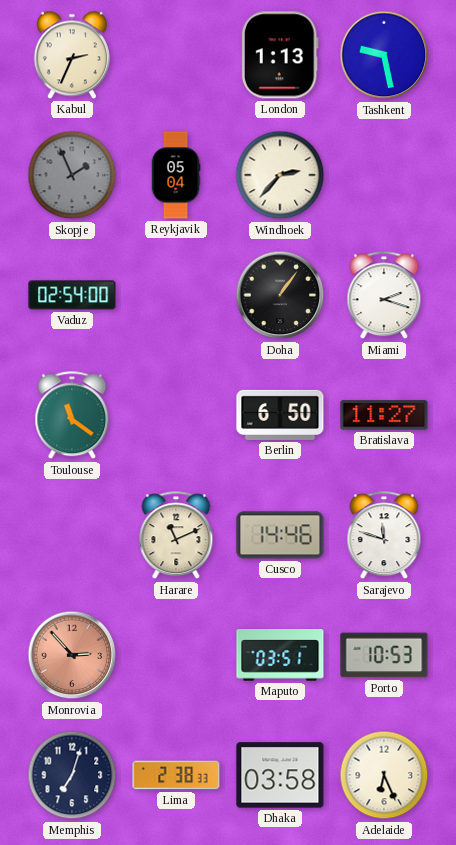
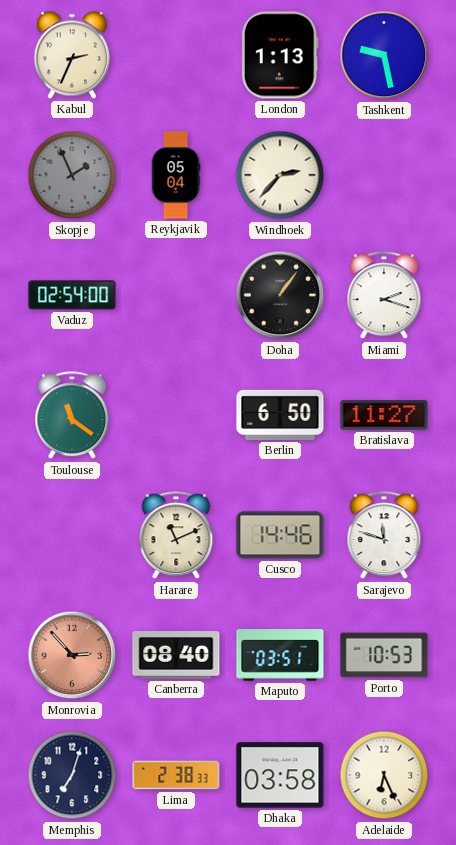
Canberra: none -> 08:40 (176, 655)
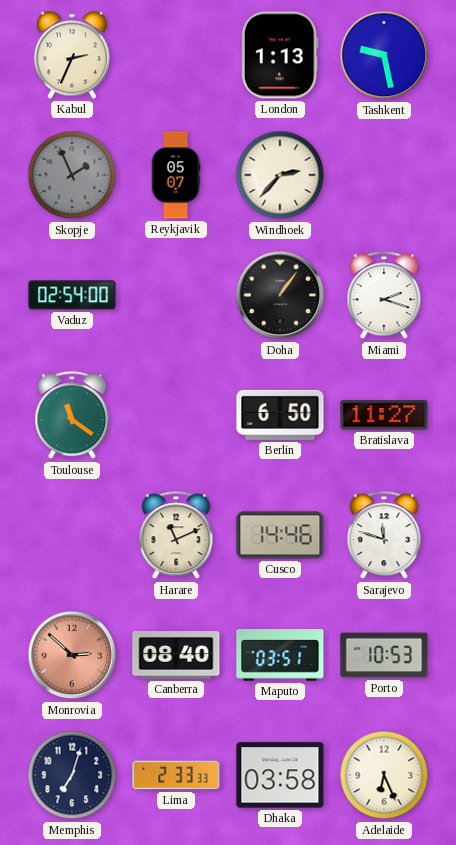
Reykjavik: 05:04 -> 05:07 (176, 175)
Monrovia: 2:53 -> 2:52 (72, 655)
Lima: 2:38 -> 2:33 (176, 775)
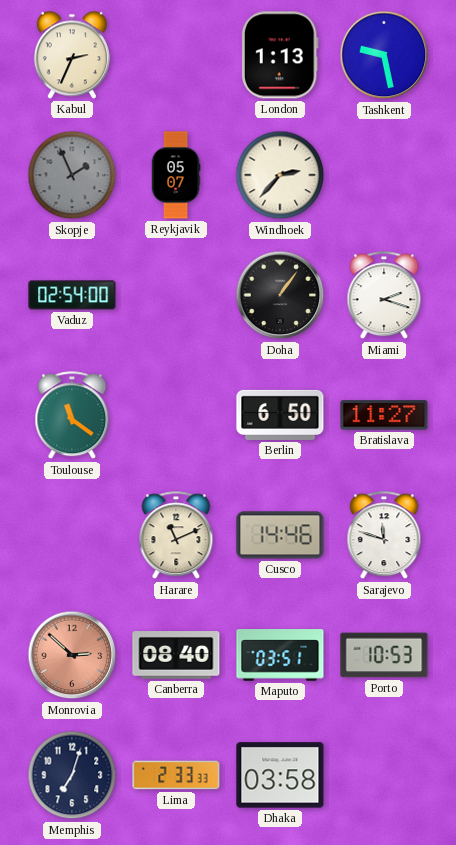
Adelaide: 6:26 -> none (384, 775)
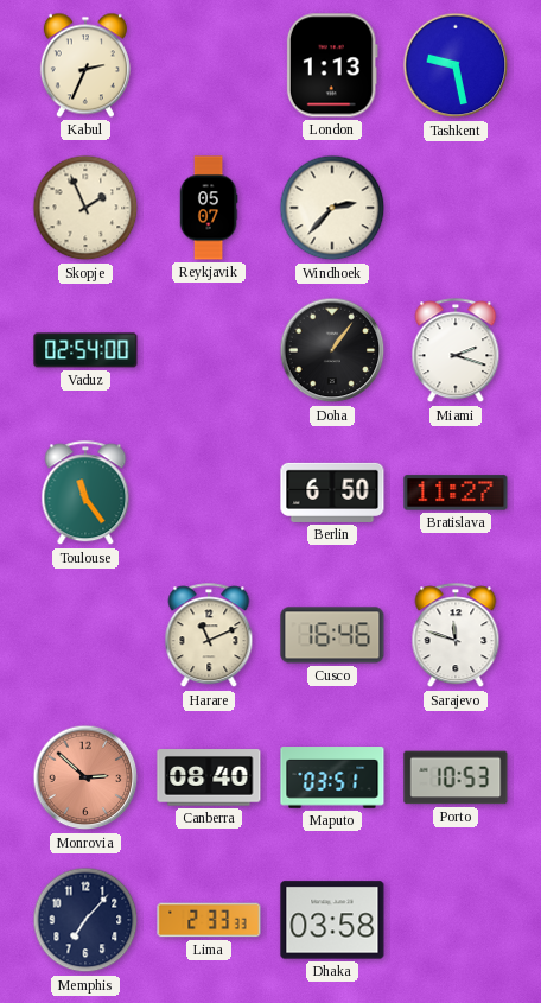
Skopje dial: grey -> cream (85, 208)
Toulouse: 11:21 -> 11:24 (85, 494)
Cusco: 14:46 -> 16:46 (332, 635)
Memphis: 7:03 -> 7:07 (85, 920)
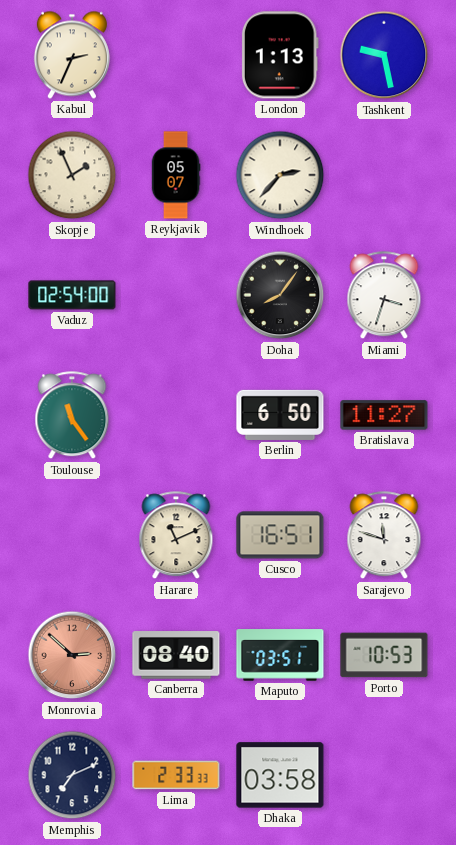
Doha: 1:06 -> 8:06 (280, 295)
Miami: 2:18 -> 3:33 (384, 296)
Cusco: 16:46 -> 16:51 (280, 535)
Memphis: 7:07 -> 7:11 (72, 775)
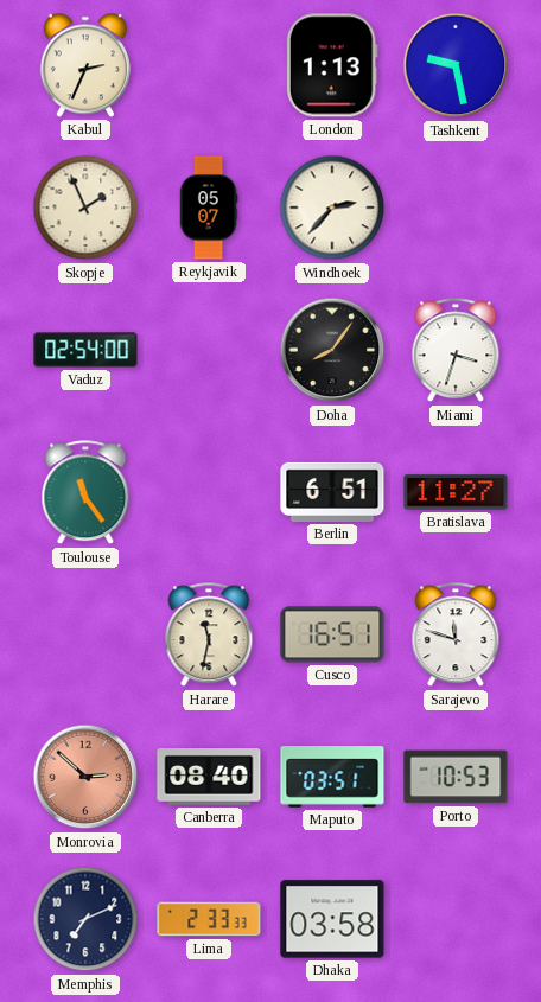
Berlin: 6:50 -> 6:51 (332, 492)
Harare: 11:11 -> 11:32 (209, 636)
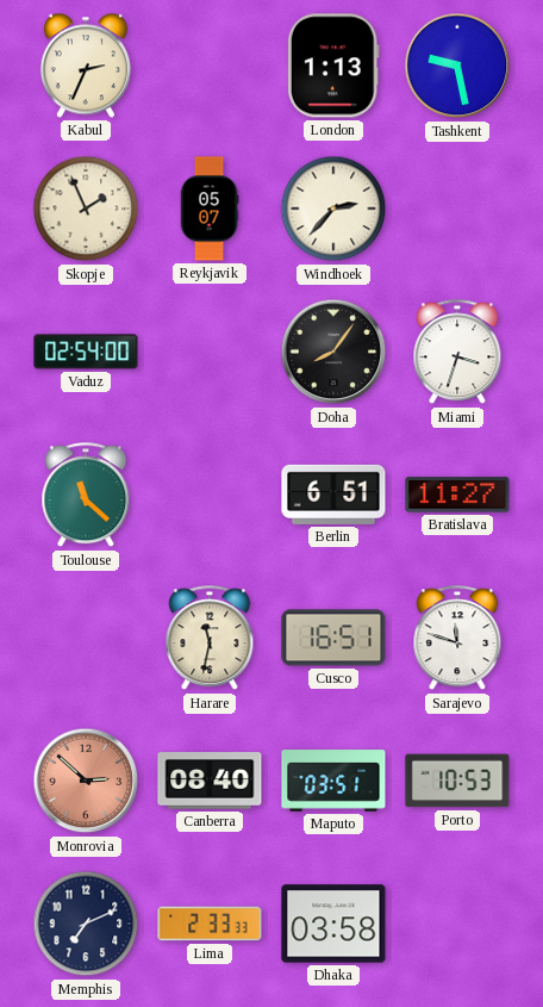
Toulouse: 11:24 -> 11:22 (86, 496)
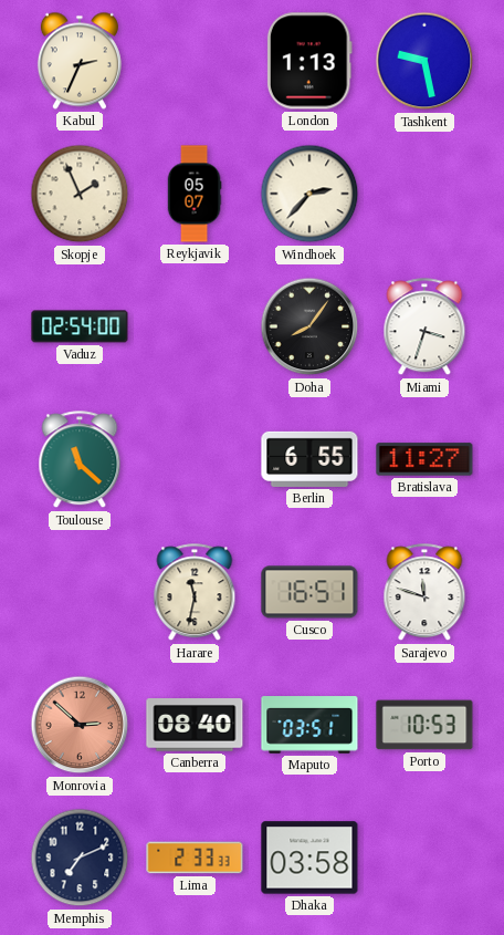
Berlin: 6:51 -> 6:55 (309, 459)
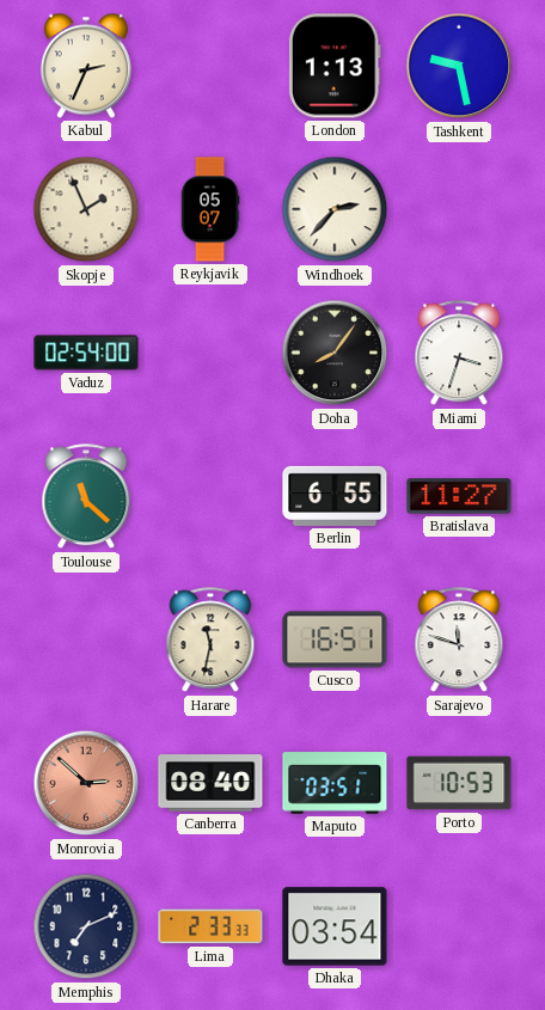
Dhaka: 03:58 -> 03:54 (335, 926)
